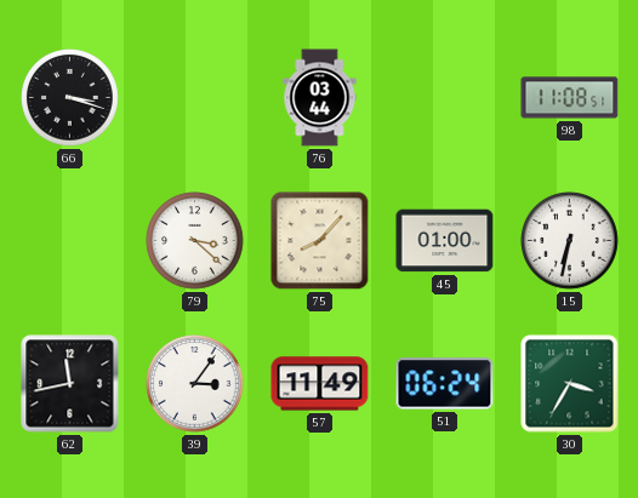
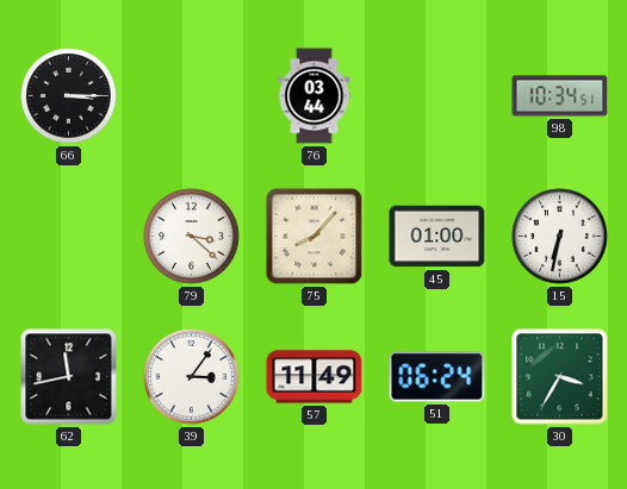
66: 3:18 -> 3:15 (69, 96)
98: 11:08 -> 10:34 (560, 96)
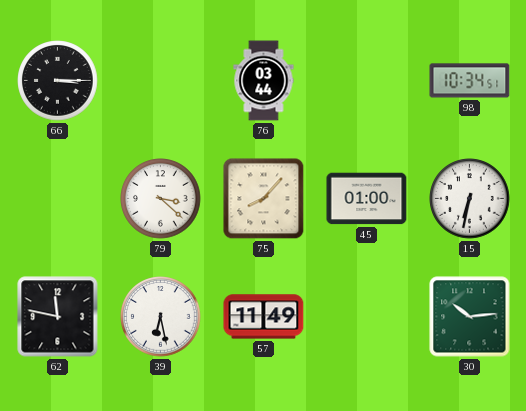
62: 11:43 -> 11:47 (58, 317)
39: 3:06 -> 6:28 (161, 317)
51: 06:24 -> none (437, 377)
30: 3:35 -> 10:14 (470, 317)
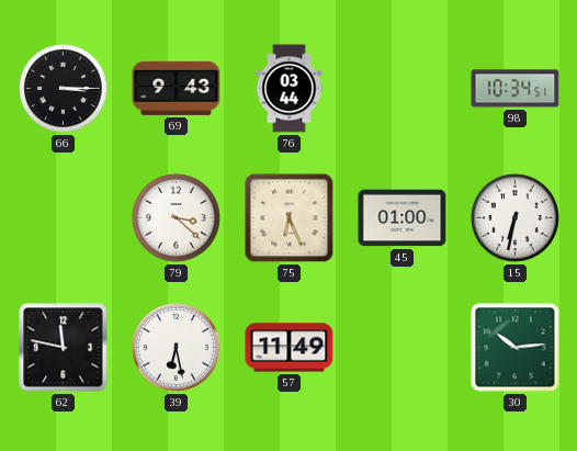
69: none -> 9:43 (177, 88)
75: 8:07 -> 6:26 (290, 218)
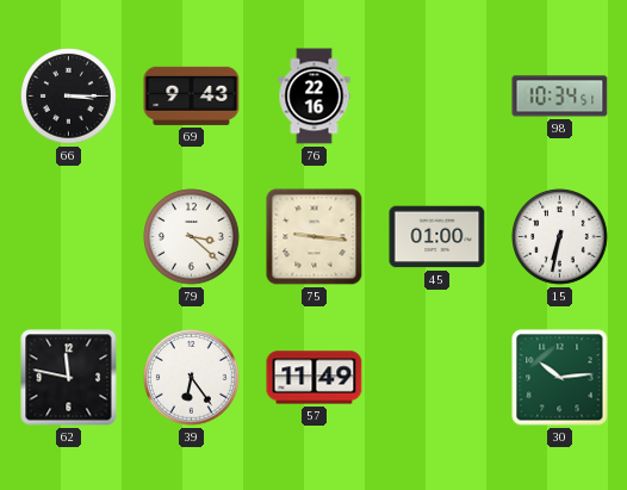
76: 03:44 -> 22:16 (315, 97)
75: 6:26 -> 9:16 (315, 237)
39: 6:28 -> 6:24 (192, 378)
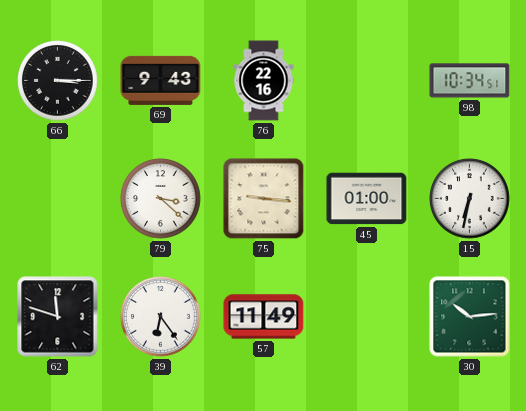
62: 11:47 -> 11:48 (58, 317)
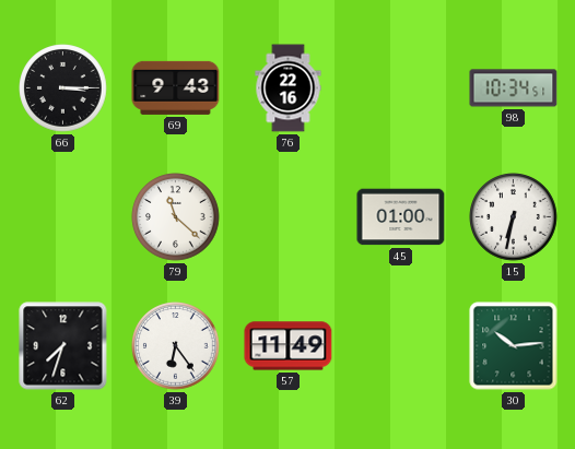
79: 3:22 -> 11:22 (176, 217)
75: 9:16 -> none (264, 199)
62: 11:48 -> 7:33 (63, 346)
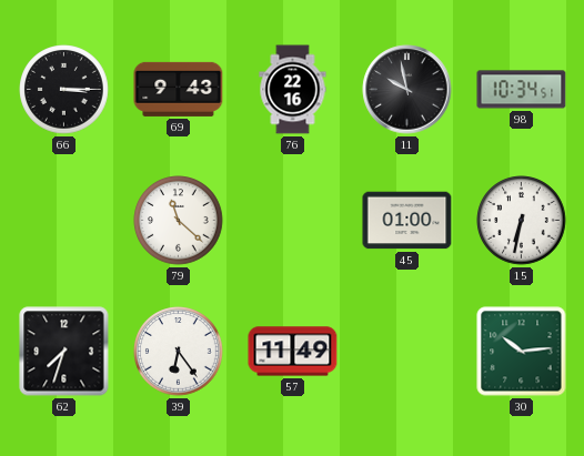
11: none -> 9:58 (407, 90)
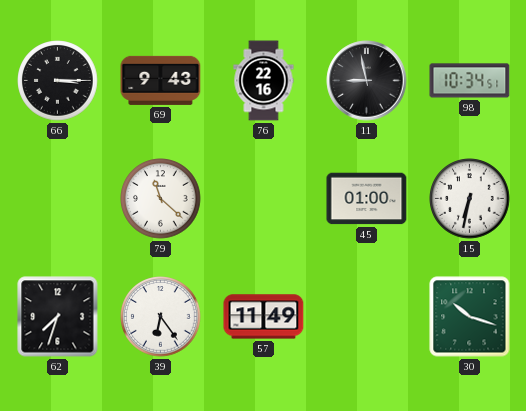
11: 9:58 -> 8:58 (367, 81)
30: 10:14 -> 10:18 (470, 317)
